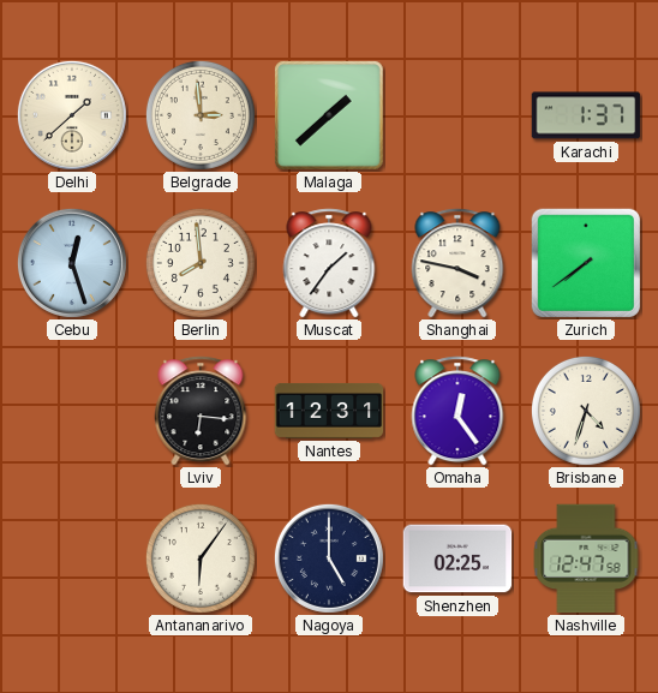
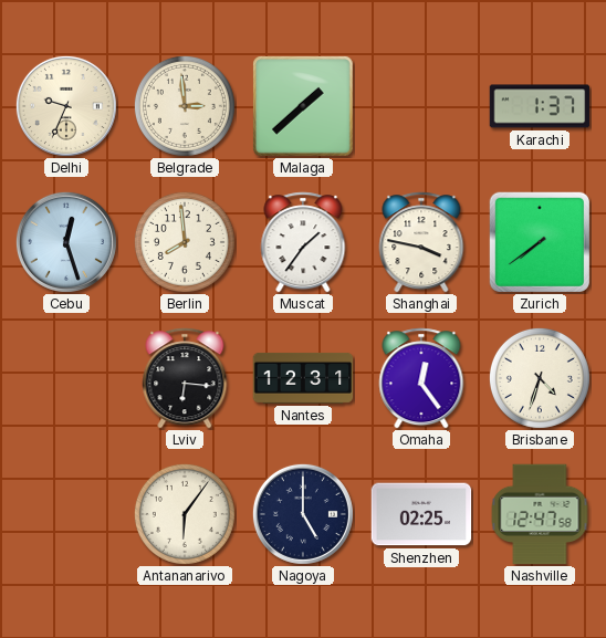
Delhi: 1:38 -> 9:34 (66, 106)
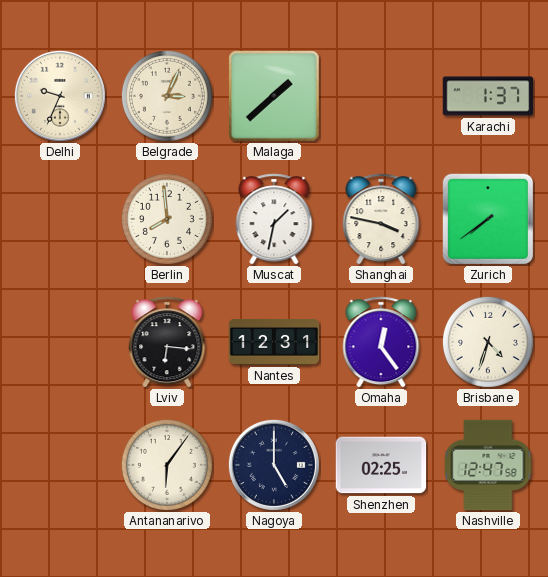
Belgrade: 2:59 -> 3:04 (167, 96)
Cebu: 12:27 -> none (66, 242)
Muscat: 1:36 -> 1:32 (274, 219)
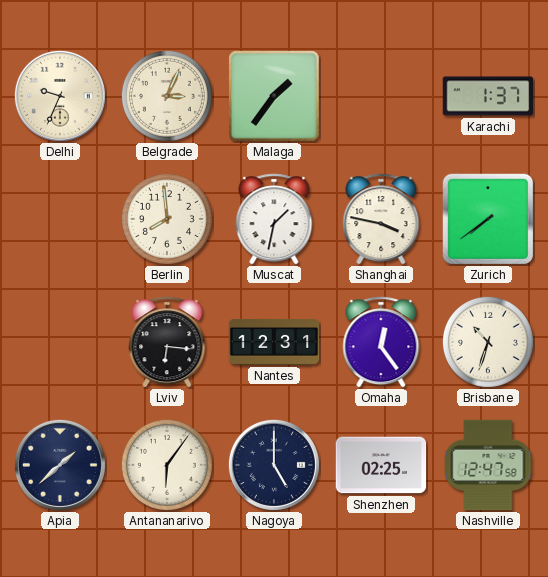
Malaga: 1:38 -> 1:36 (275, 97)
Brisbane: 4:33 -> 10:33 (488, 342)
Apia: none -> 1:38 (60, 465)
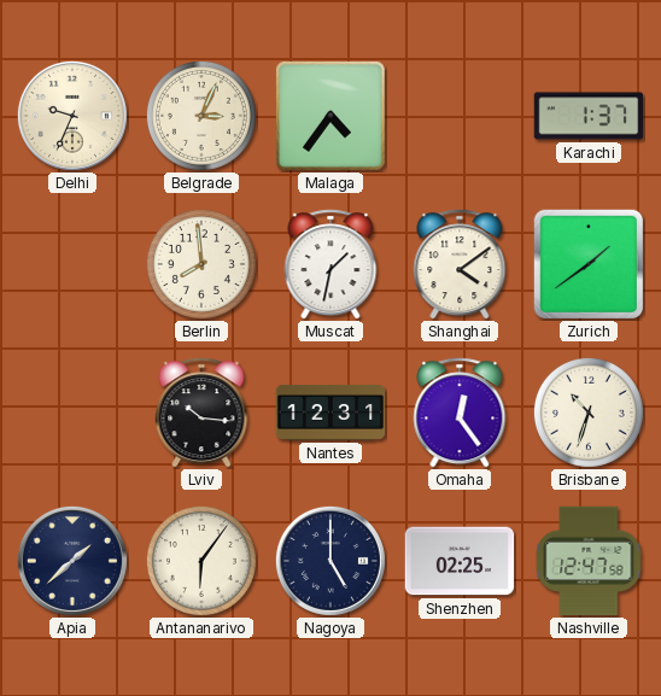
Malaga: 1:36 -> 4:36 (332, 117)
Shanghai: 3:47 -> 4:09 (460, 264)
Zurich: 7:39 -> 1:39 (587, 263)
Lviv: 6:16 -> 10:16 (201, 413)
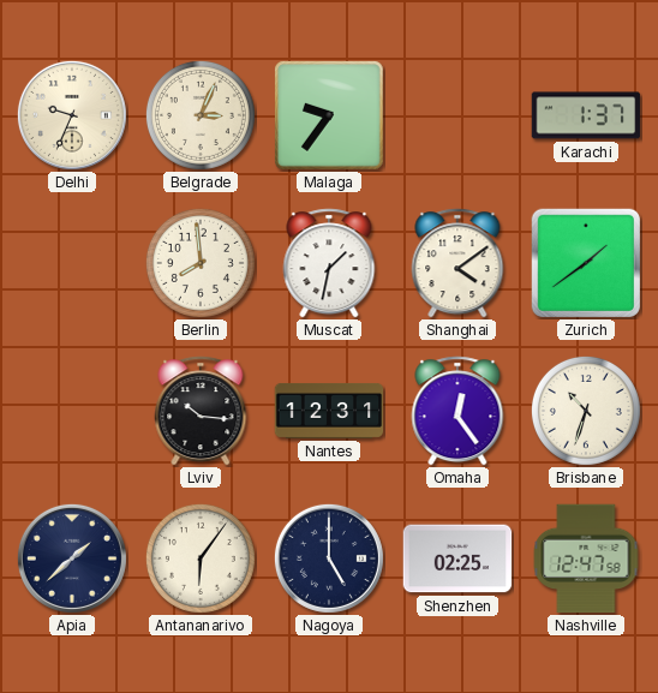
Malaga: 4:36 -> 9:36 (330, 117)
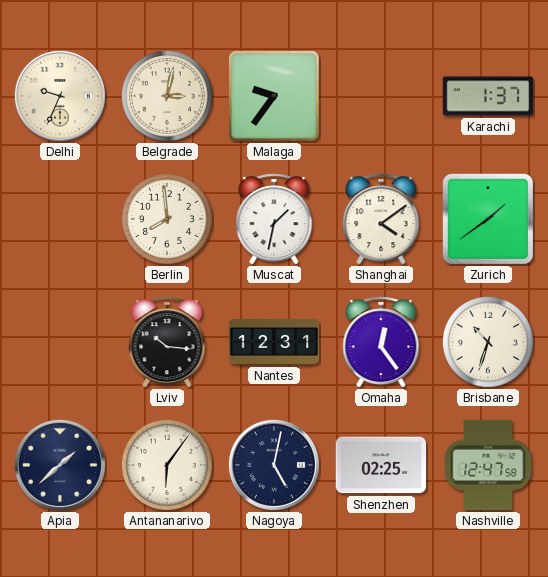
Belgrade: 3:04 -> 3:02 (167, 96)
Nagoya: 5:00 -> 5:02 (274, 465)
